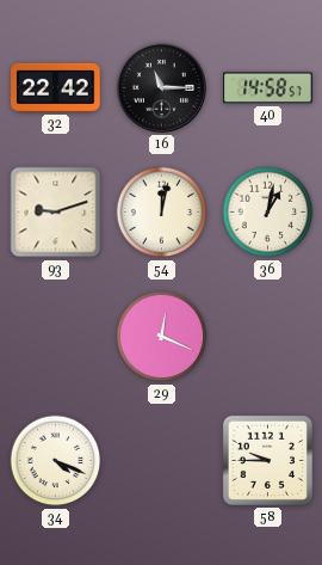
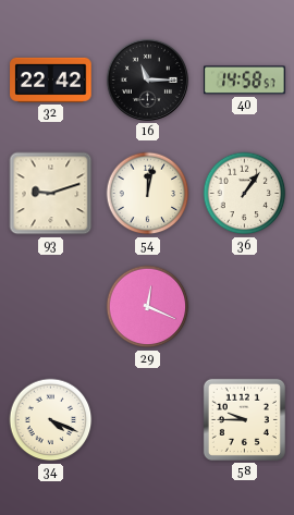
36: 1:02 -> 1:06 (245, 194)
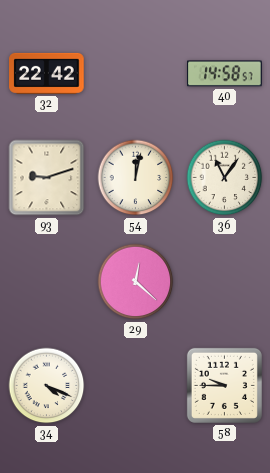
16: 11:15 -> none (147, 79)
36: 1:06 -> 11:06 (225, 178)
29: 12:19 -> 12:22 (136, 282)
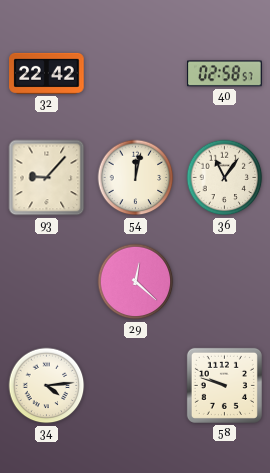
40: 14:58 -> 02:58 (225, 74)
93: 9:12 -> 9:07 (47, 178)
34: 4:19 -> 4:14 (47, 386)
58: 9:45 -> 9:48 (224, 385)
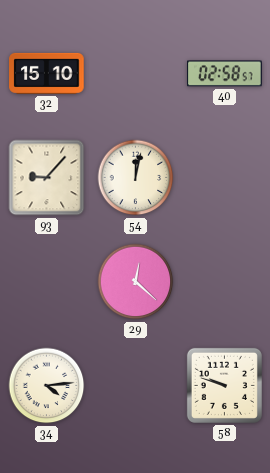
32: 22:42 -> 15:10 (47, 73)
36: 11:06 -> none (225, 178)
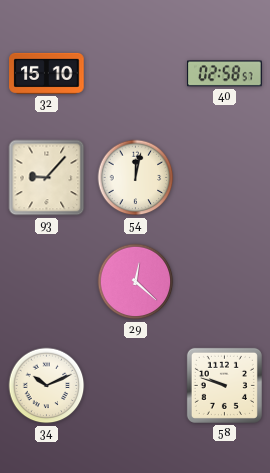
34: 4:14 -> 10:11 (47, 386)
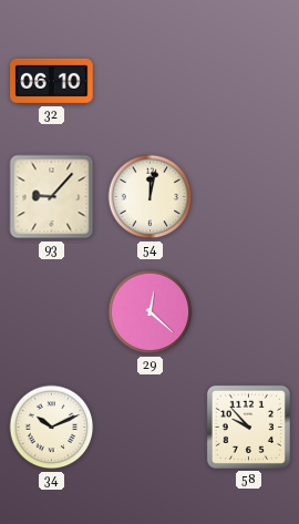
32: 15:10 -> 06:10 (52, 81)
40: 02:58 -> none (225, 74)
58: 9:48 -> 9:53 (248, 427)
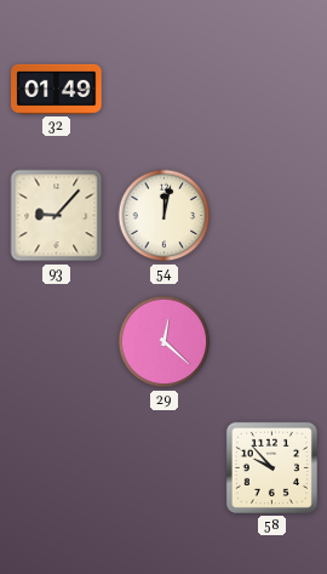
32: 06:10 -> 01:49 (57, 89)
34: 10:11 -> none (52, 428)
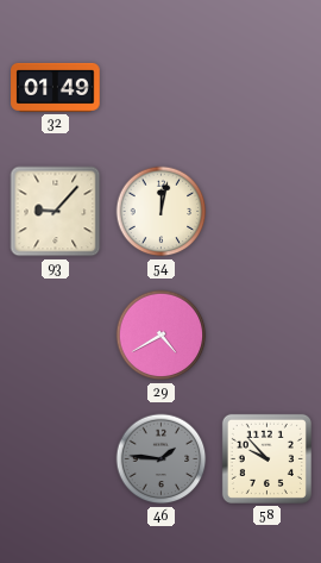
29: 12:22 -> 4:40 (162, 336)
46: none -> 1:46 (162, 459)
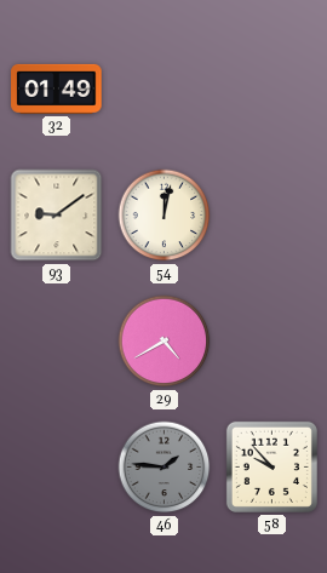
93: 9:07 -> 9:09 (57, 216)
